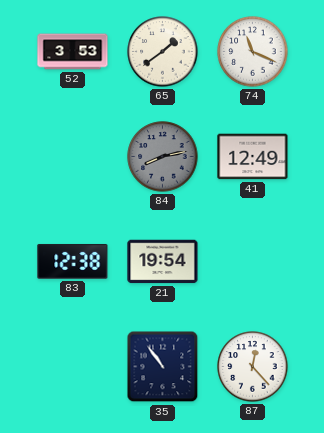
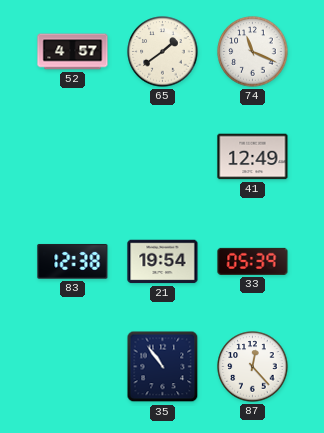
52: 3:53 -> 4:57 (73, 52)
84: 8:13 -> none (163, 157)
33: none -> 05:39 (253, 261)
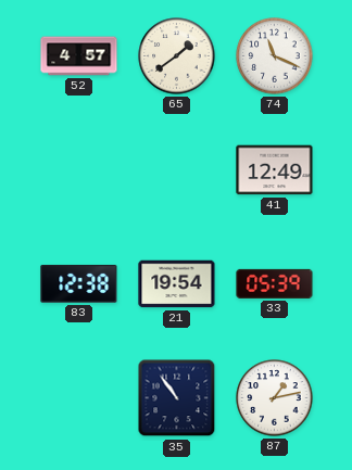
87: 12:23 -> 1:13 (275, 398)
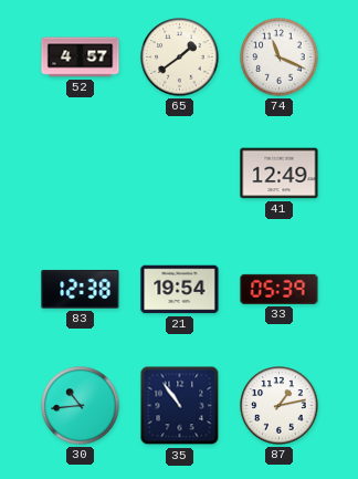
30: none -> 10:44 (81, 406)
